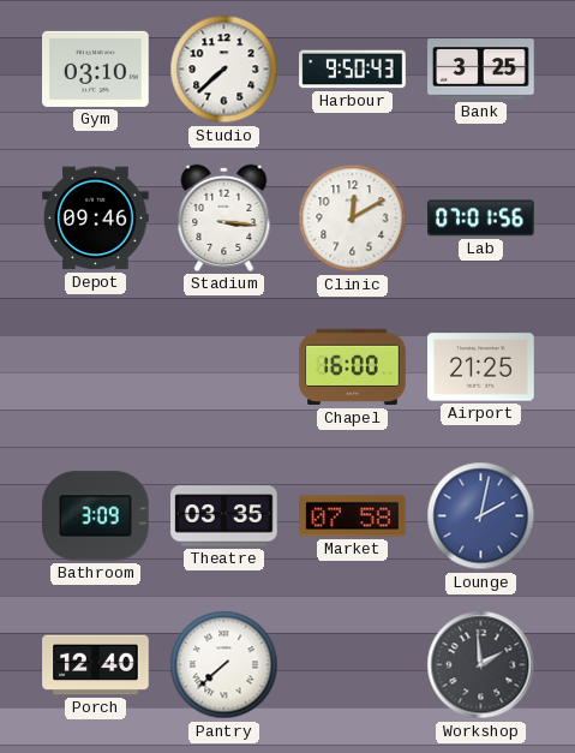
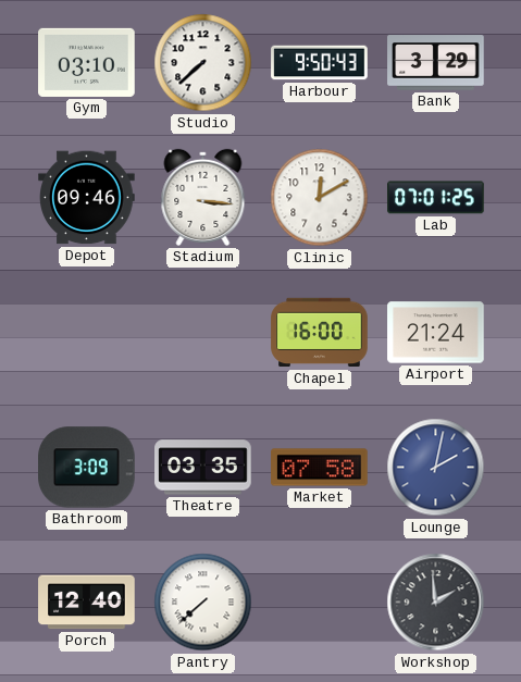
Bank: 3:25 -> 3:29 (436, 63)
Lab: 07:01:56 -> 07:01:25 (436, 198)
Airport: 21:25 -> 21:24 (436, 333)
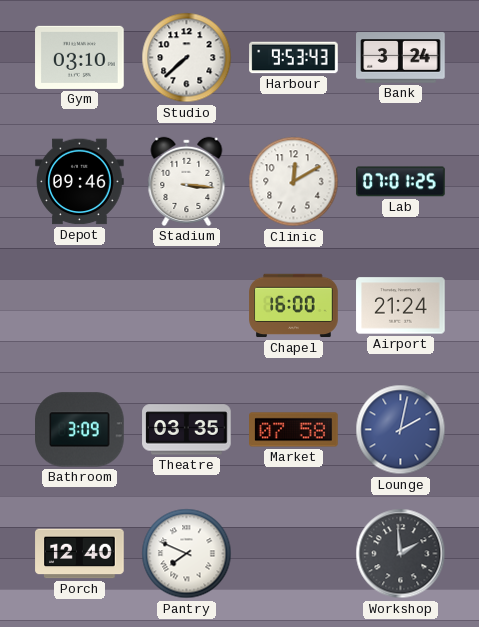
Harbour: 9:50 -> 9:53 (294, 58)
Bank: 3:29 -> 3:24 (401, 58)
Pantry: 7:38 -> 7:49 (187, 554)
